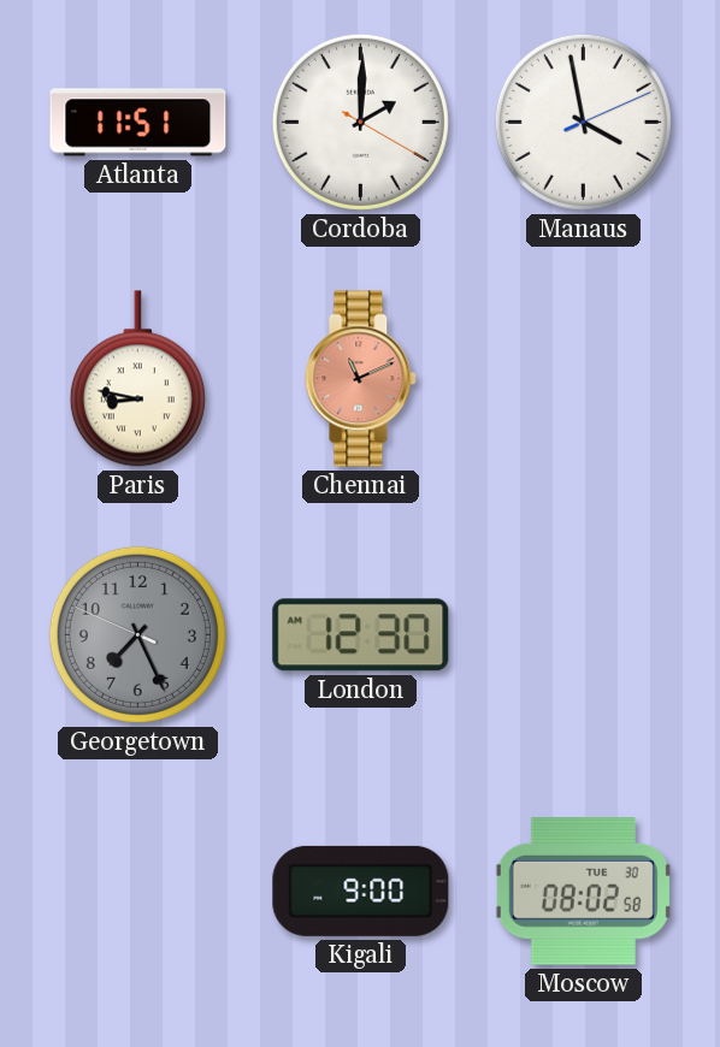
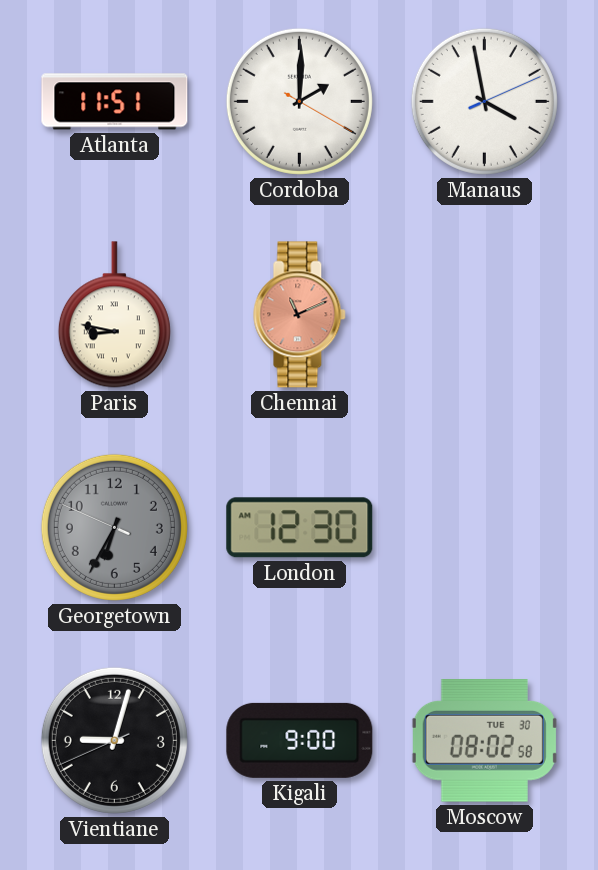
Georgetown: 7:25 -> 6:34 (114, 527)
Vientiane: none -> 9:02 (114, 740)
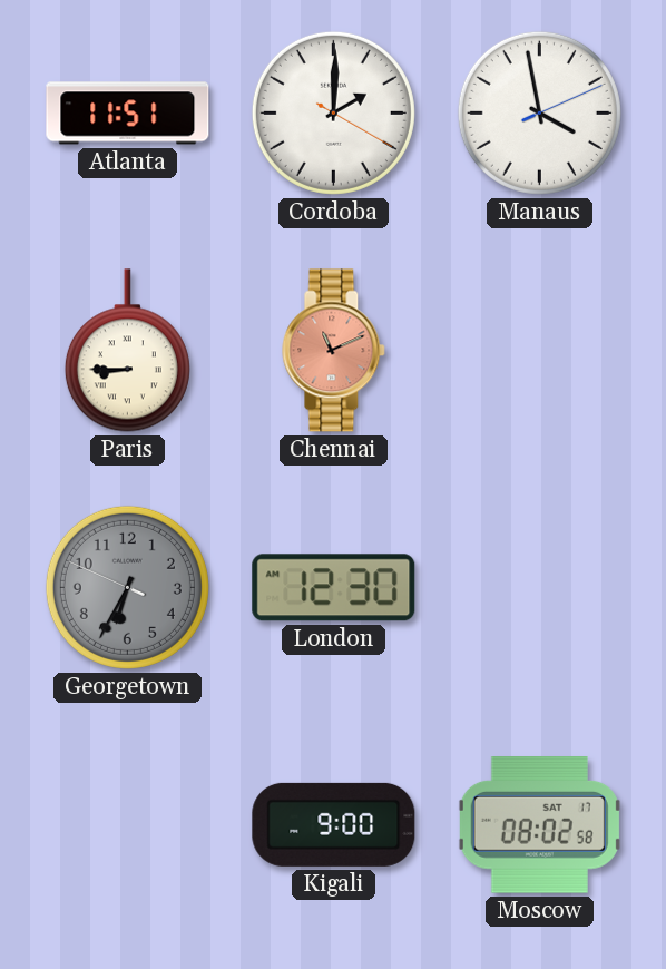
Paris: 8:47 -> 8:45 (127, 351)
Vientiane: 9:02 -> none (114, 740)
Moscow date: TUE 30 -> SAT 17 (539, 825)
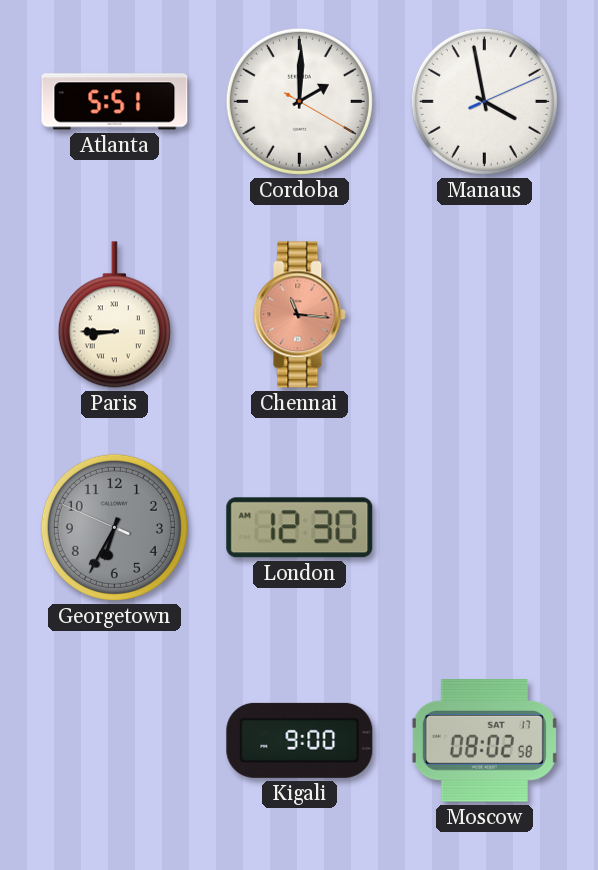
Atlanta: 11:51 -> 5:51 (115, 102)
Chennai: 11:11 -> 11:16 (300, 315)
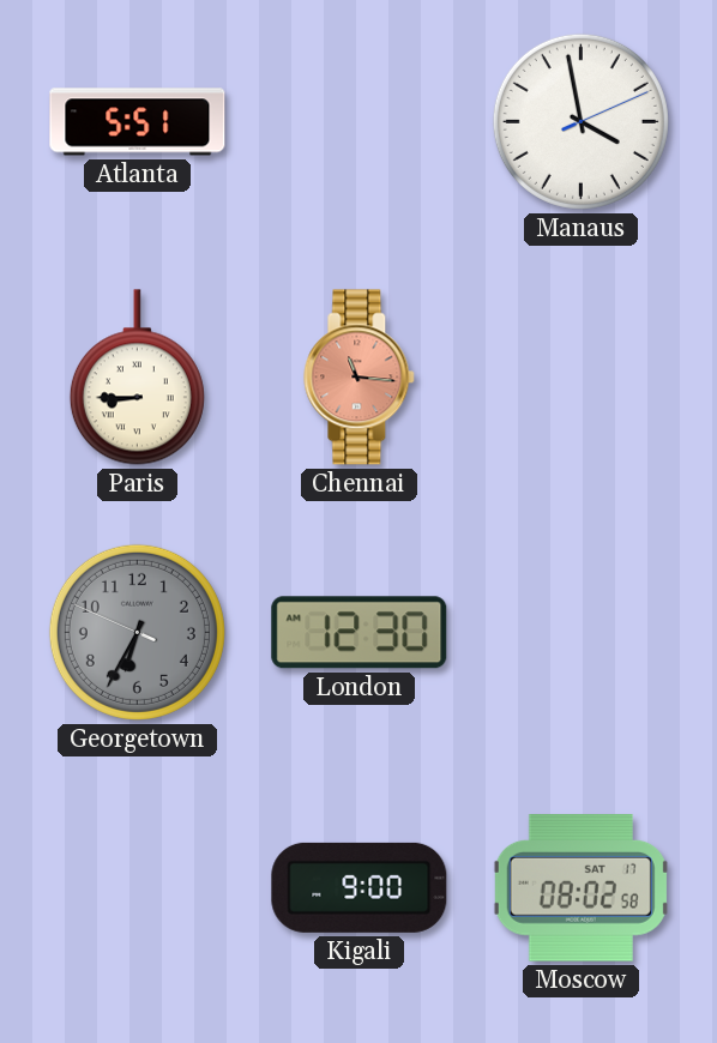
Cordoba: 2:00 -> none (299, 101)
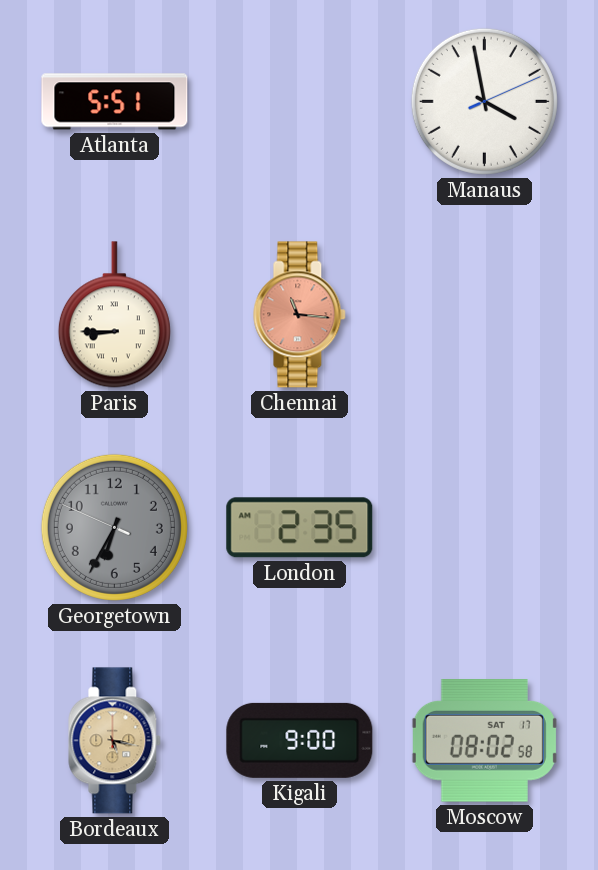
London: 12:30 -> 2:35 (300, 528)
Bordeaux: none -> 5:17 (115, 741)
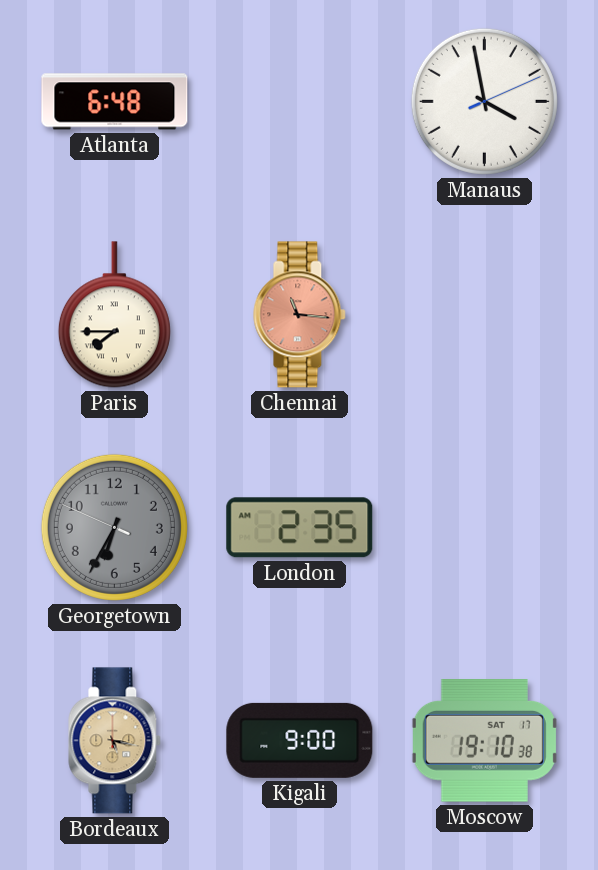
Atlanta: 5:51 -> 6:48 (115, 102)
Paris: 8:45 -> 7:45 (114, 315)
Moscow: 08:02 -> 19:10 (484, 741)
